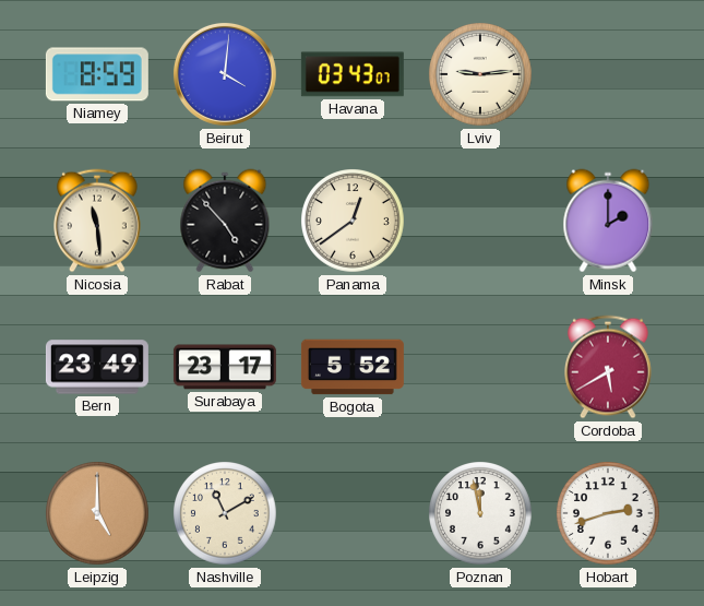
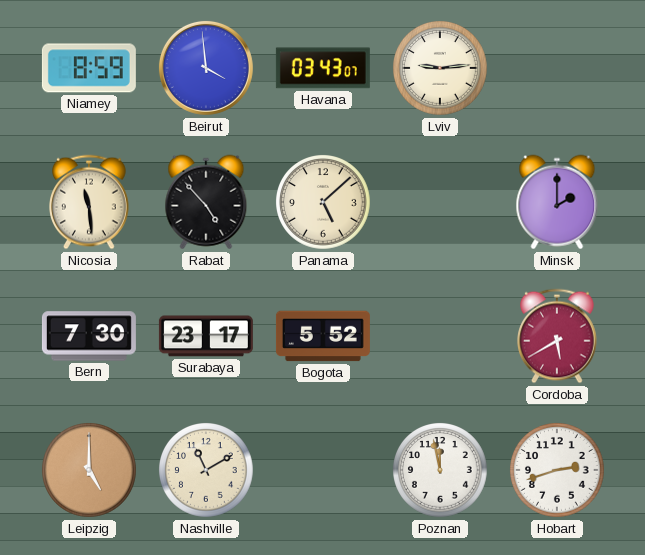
Beirut: 4:01 -> 3:59 (206, 68)
Panama: 12:39 -> 5:08 (324, 203)
Bern: 23:49 -> 7:30 (89, 336)
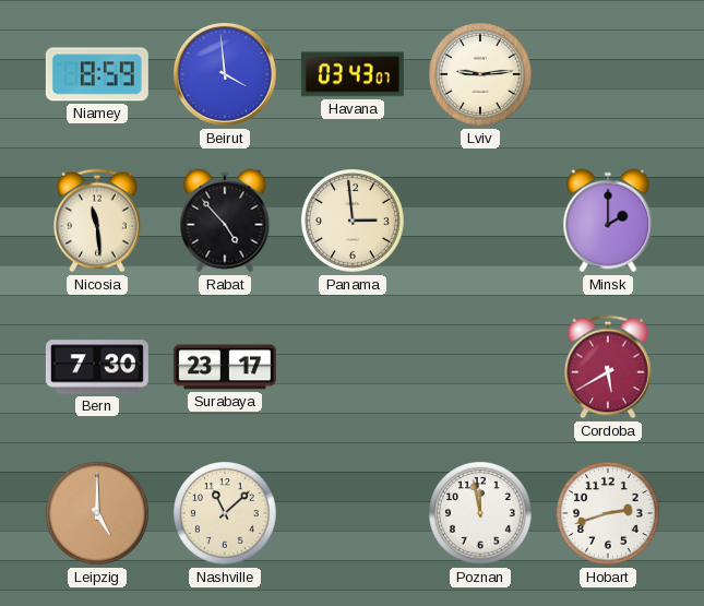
Panama: 5:08 -> 2:59 (354, 222)
Bogota: 5:52 -> none (323, 336)
Nashville: 11:10 -> 11:08 (226, 514)
